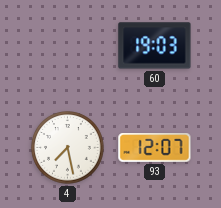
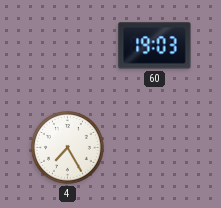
4: 7:28 -> 7:25 (68, 148)
93: 12:07 -> none (155, 148)
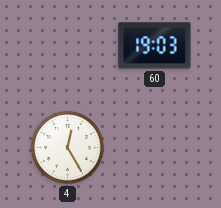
4: 7:25 -> 12:25 (68, 148)
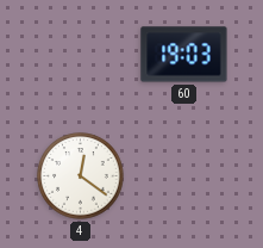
4: 12:25 -> 12:21 (81, 176)
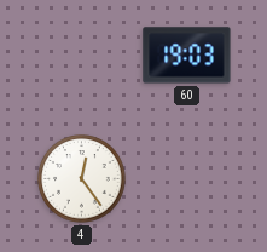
4: 12:21 -> 12:24 (82, 179)
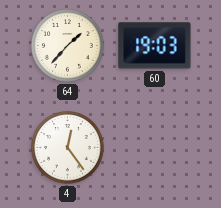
64: none -> 1:37 (68, 46)
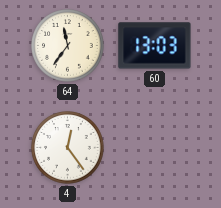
64: 1:37 -> 11:36 (68, 46)
60: 19:03 -> 13:03 (155, 46)
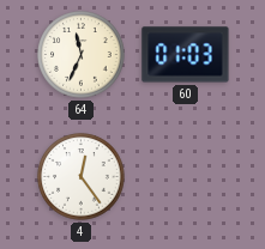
64: 11:36 -> 11:34 (82, 55)
60: 13:03 -> 01:03 (186, 55)
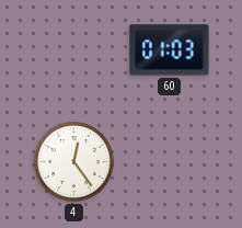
64: 11:34 -> none (82, 55)
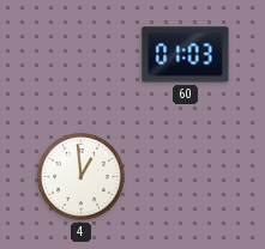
4: 12:24 -> 12:59 (82, 177)
